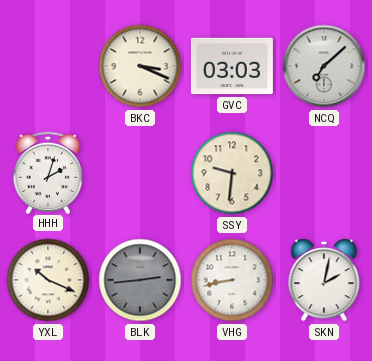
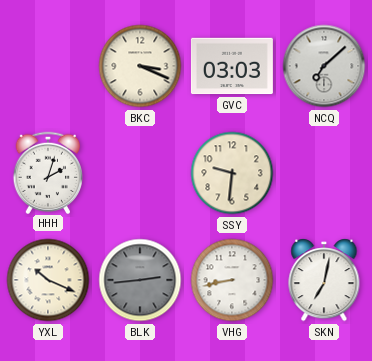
SKN: 2:02 -> 7:02 (324, 280)
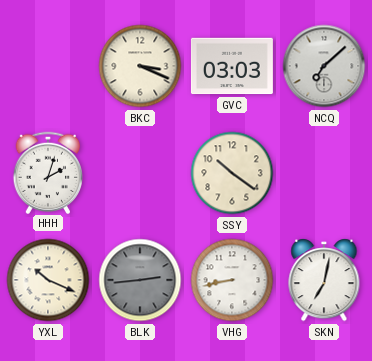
SSY: 9:31 -> 10:21 (232, 173)
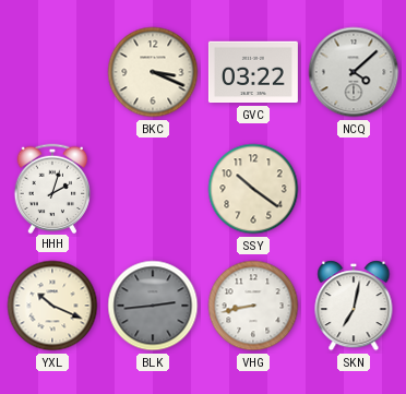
GVC: 03:03 -> 03:22 (253, 72)
NCQ: 7:08 -> 4:08 (354, 72)
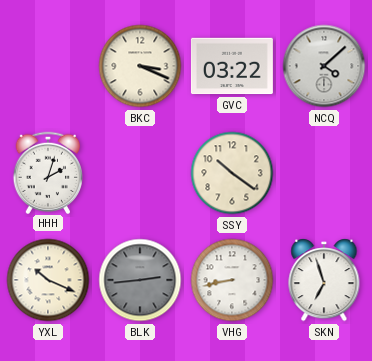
SKN: 7:02 -> 6:57 (324, 280)
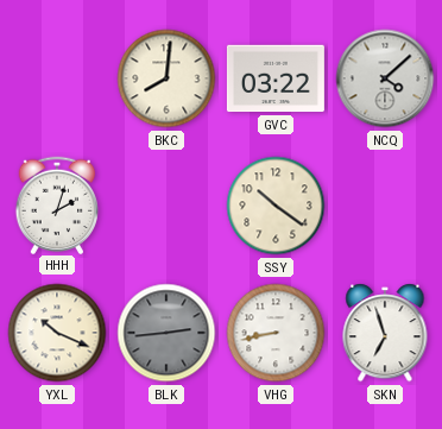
BKC: 3:19 -> 8:01 (166, 78)
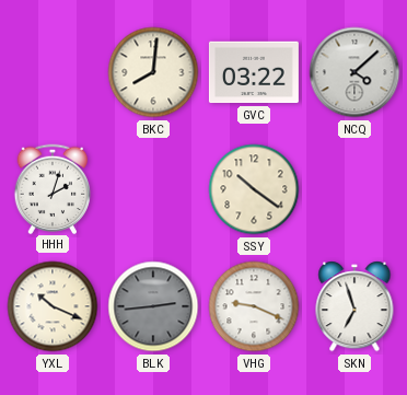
VHG: 8:43 -> 9:19 (254, 306)
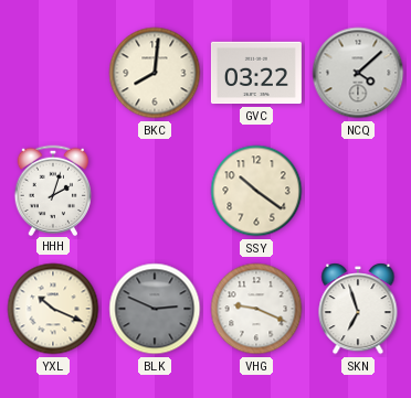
BLK: 2:44 -> 2:49 (155, 309)
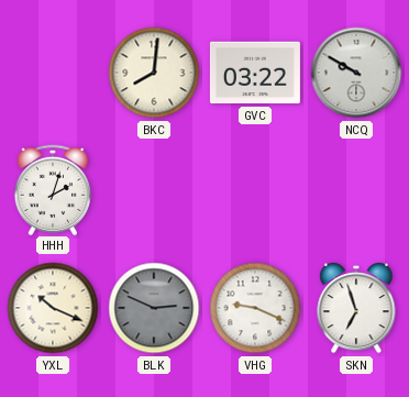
NCQ: 4:08 -> 9:50 (356, 73)
SSY: 10:21 -> none (256, 191)
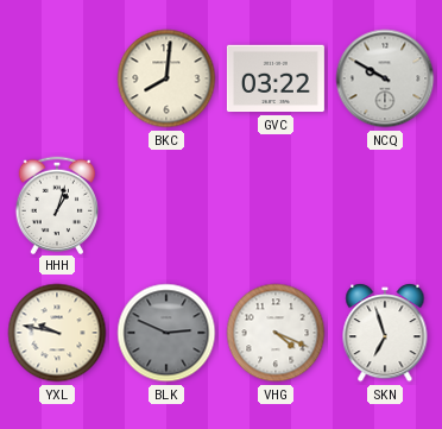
HHH: 2:03 -> 1:03 (57, 204)
YXL: 10:19 -> 9:47 (57, 333)
VHG: 9:19 -> 4:19 (276, 333)
